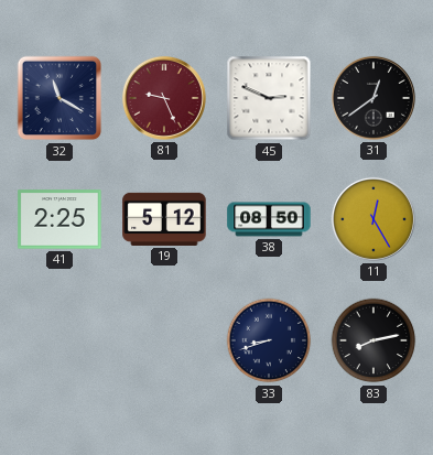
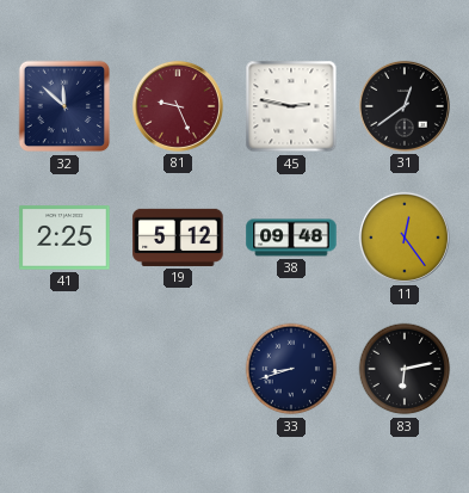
32: 11:20 -> 11:52 (64, 106)
45: 2:49 -> 2:47 (291, 106)
38: 08:50 -> 09:48 (291, 238)
11: 12:25 -> 12:24 (405, 238)
83: 8:13 -> 6:13 (405, 369)
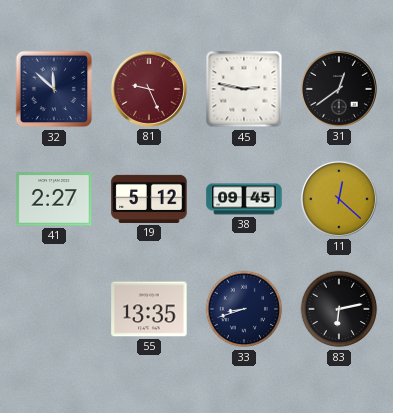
41: 2:25 -> 2:27 (54, 199)
38: 09:48 -> 09:45 (244, 199)
11: 12:24 -> 12:22 (339, 199)
55: none -> 13:35 (149, 309)
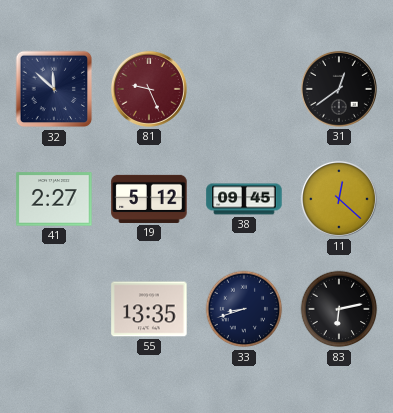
45: 2:47 -> none (244, 89)
